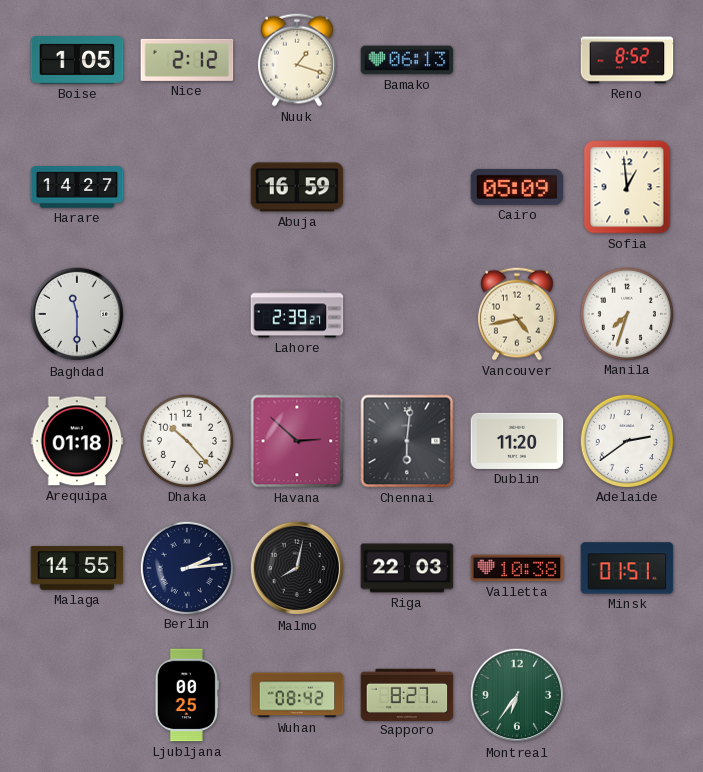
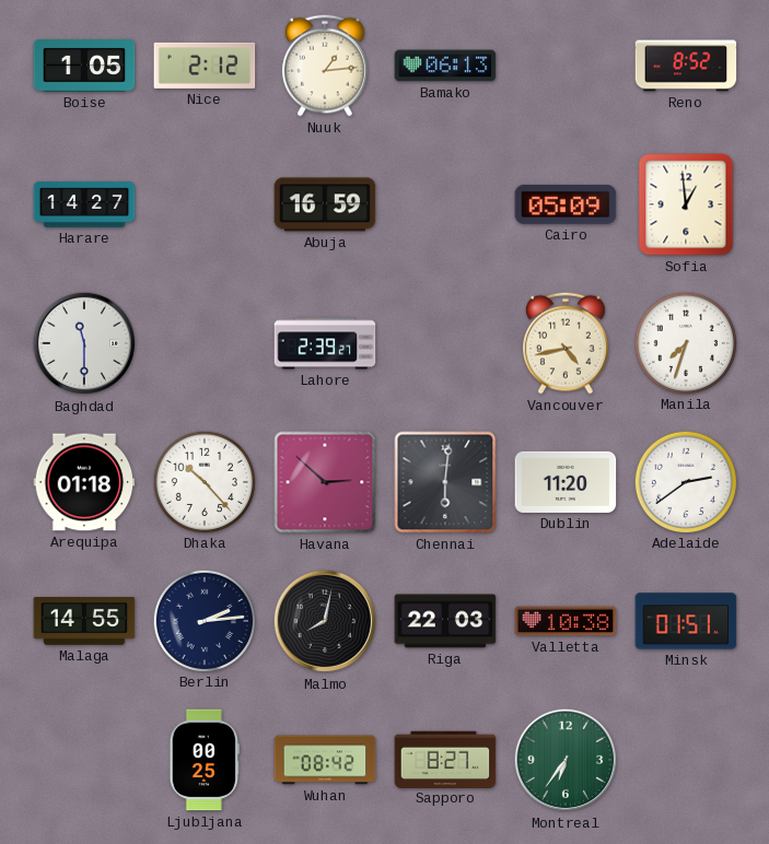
Nuuk: 1:18 -> 1:14 (325, 66)
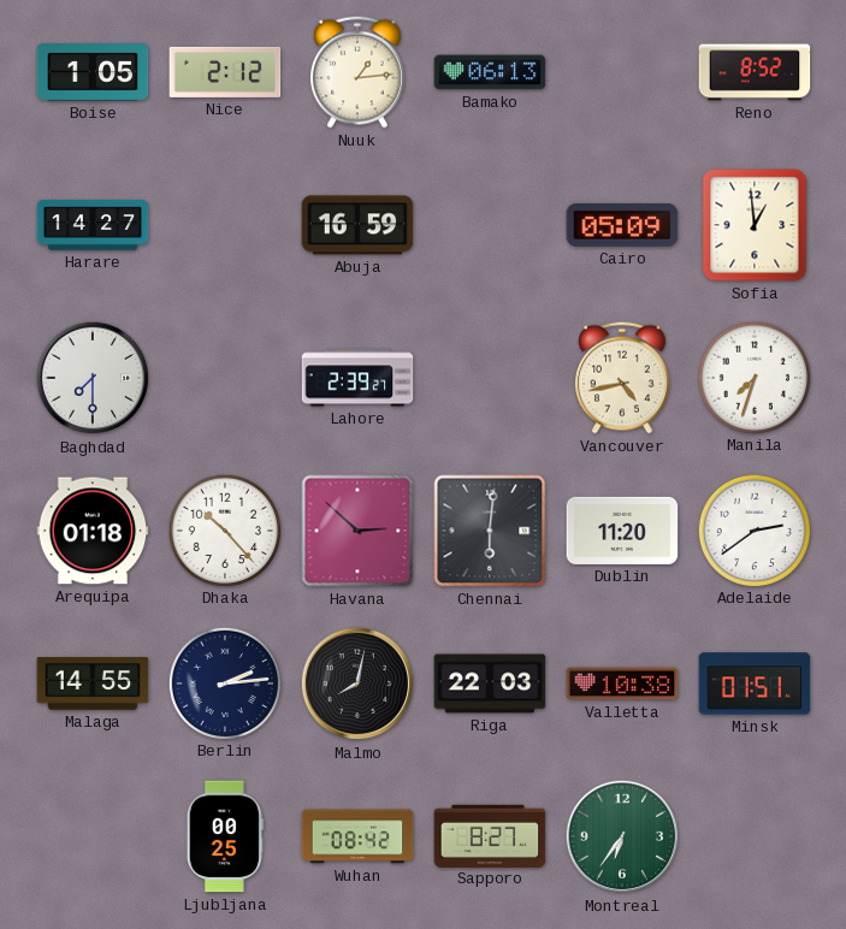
Baghdad: 11:30 -> 7:30 (93, 378)
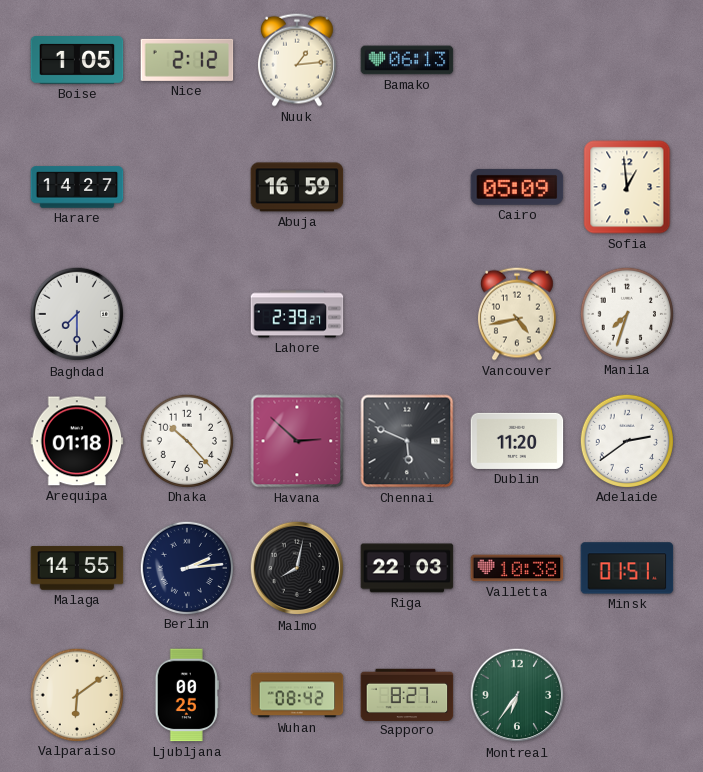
Reno: 8:52 -> none (755, 72)
Chennai: 6:01 -> 5:49 (407, 441)
Valparaiso: none -> 6:09 (76, 694)
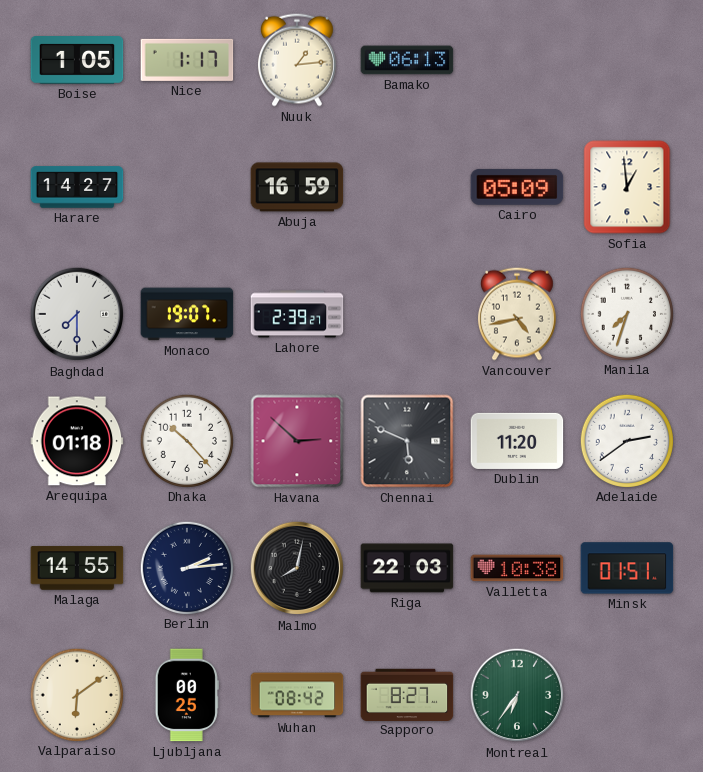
Nice: 2:12 -> 1:17 (187, 60)
Monaco: none -> 19:07 (187, 314)
